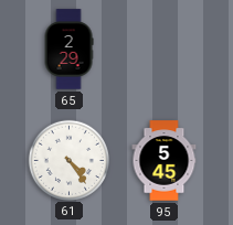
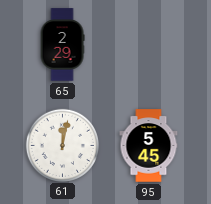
61: 4:24 -> 12:02 (62, 145)
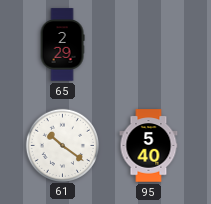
61: 12:02 -> 10:21 (62, 145)
95: 5:45 -> 5:40 (149, 146)
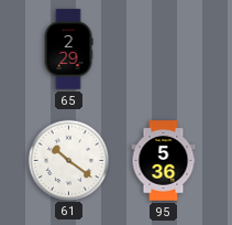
95: 5:40 -> 5:36 (164, 161)
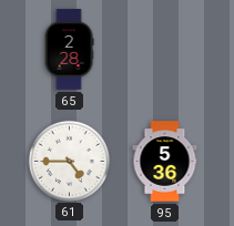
65: 2:29 -> 2:28 (69, 50)
61: 10:21 -> 4:45 (69, 161)
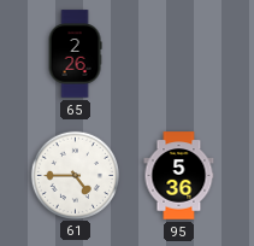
65: 2:28 -> 2:26 (75, 54)
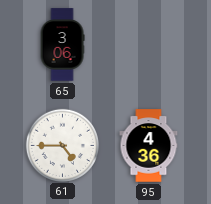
65: 2:26 -> 3:06 (62, 45)
95: 5:36 -> 4:36 (149, 146)
